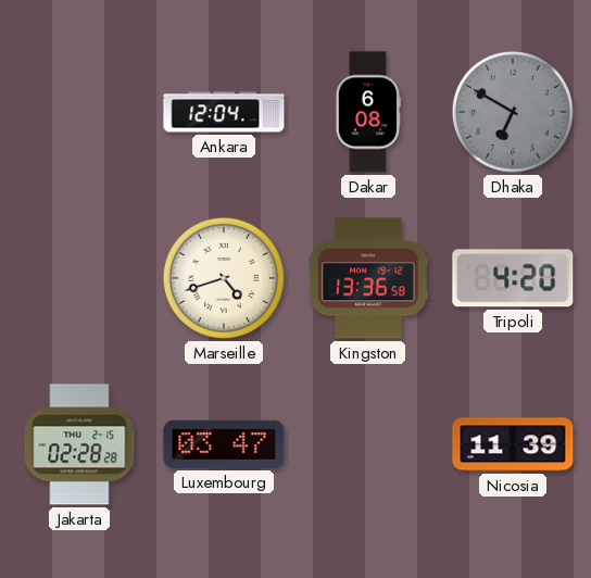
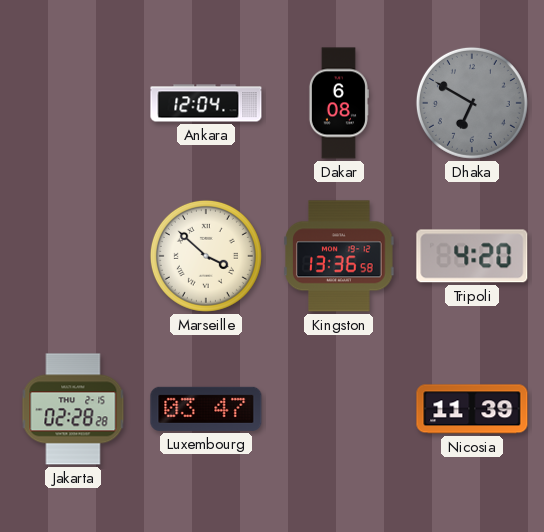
Marseille: 4:42 -> 3:52 (206, 256)
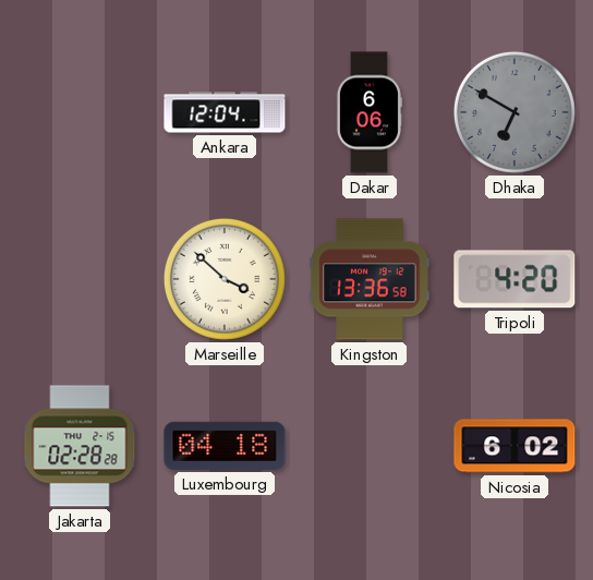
Dakar: 6:08 -> 6:06 (368, 112)
Luxembourg: 03:47 -> 04:18 (225, 446)
Nicosia: 11:39 -> 6:02 (515, 446)
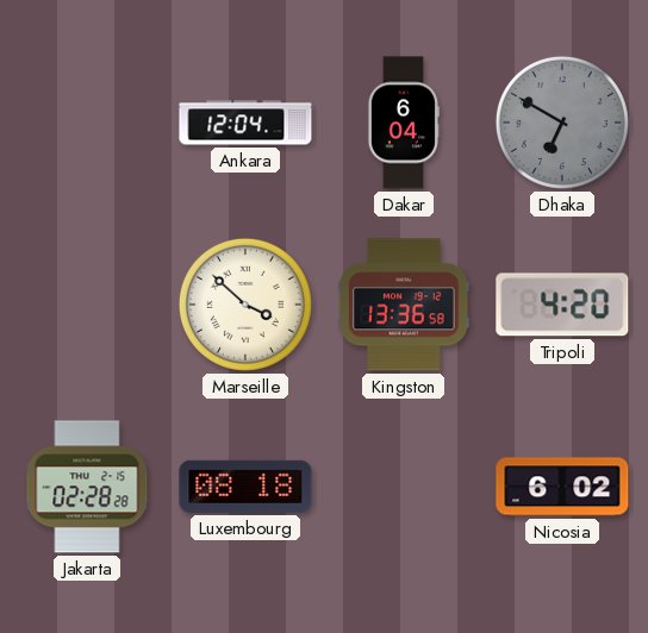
Dakar: 6:06 -> 6:04 (403, 123)
Luxembourg: 04:18 -> 08:18 (245, 487)
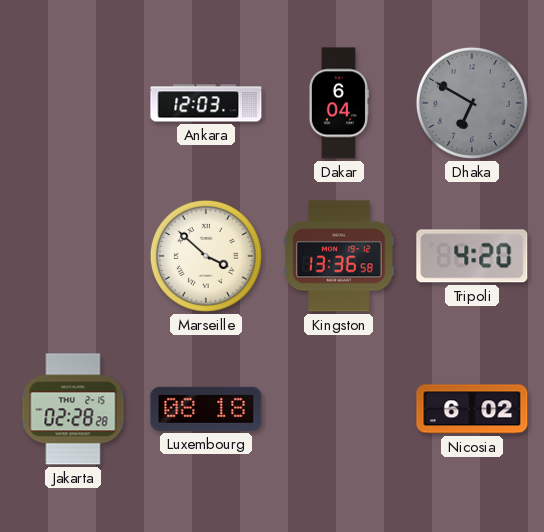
Ankara: 12:04 -> 12:03 (206, 103)
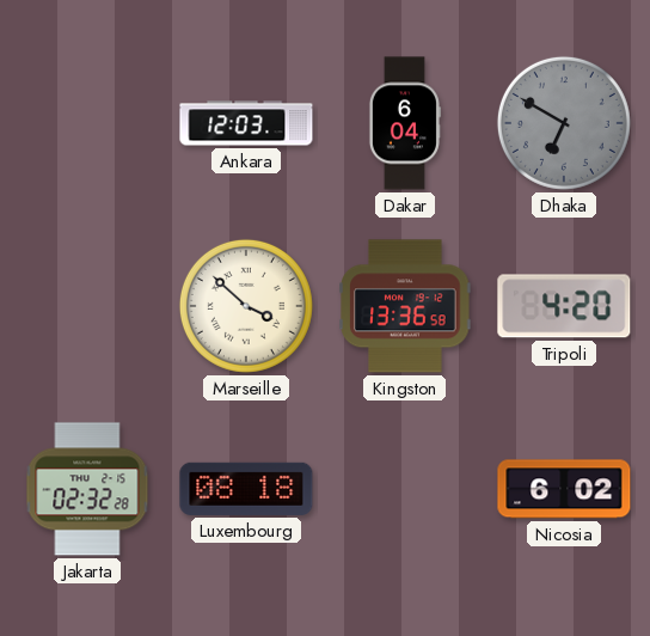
Jakarta: 02:28 -> 02:32 (87, 489)
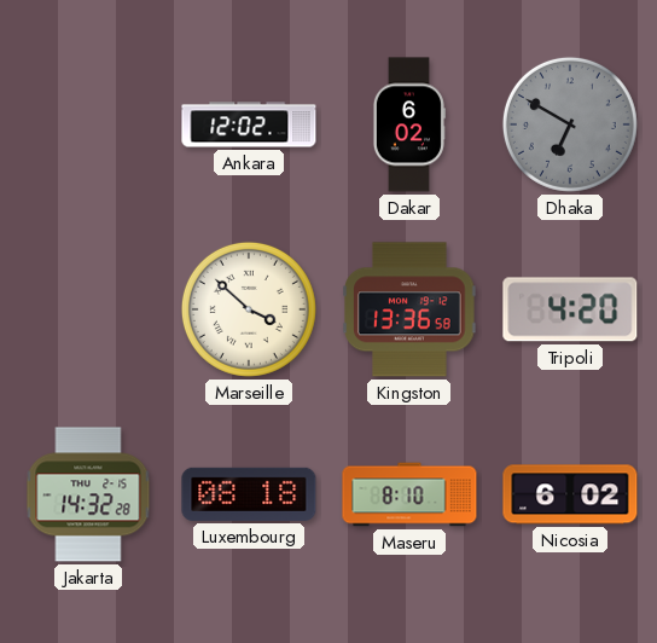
Ankara: 12:03 -> 12:02 (249, 124)
Dakar: 6:04 -> 6:02 (408, 124)
Jakarta: 02:32 -> 14:32 (88, 494)
Maseru: none -> 8:10 (409, 494)
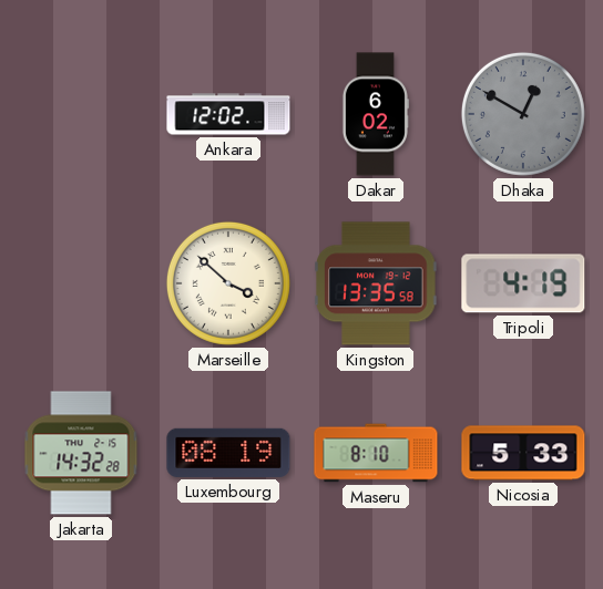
Dhaka: 6:50 -> 12:50 (523, 114)
Kingston: 13:36 -> 13:35 (376, 283)
Tripoli: 4:20 -> 4:19 (523, 283)
Luxembourg: 08:18 -> 08:19 (228, 453)
Nicosia: 6:02 -> 5:33 (523, 453)
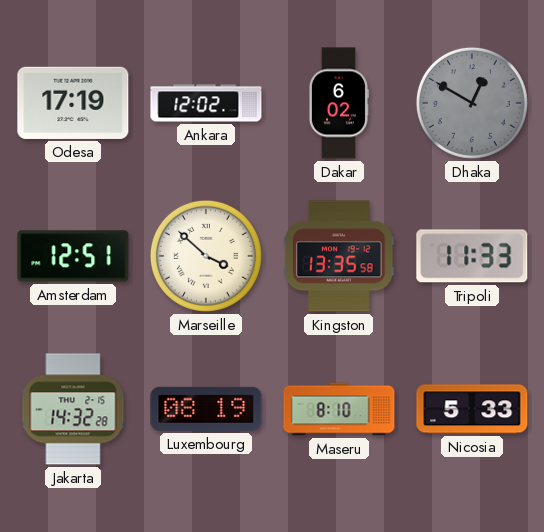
Odesa: none -> 17:19 (73, 103)
Amsterdam: none -> 12:51 (73, 256)
Tripoli: 4:19 -> 11:33 (472, 256)
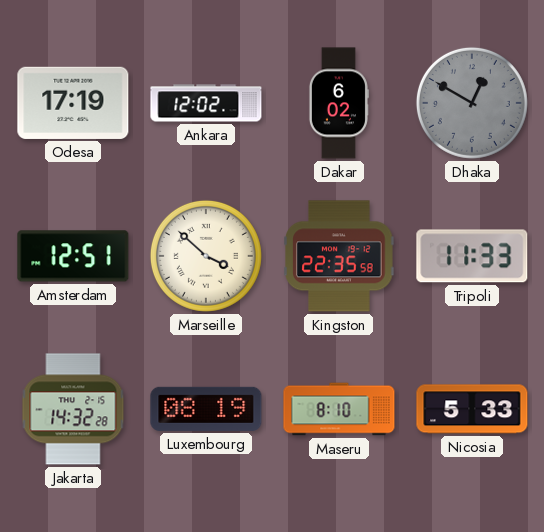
Kingston: 13:35 -> 22:35 (339, 256)
